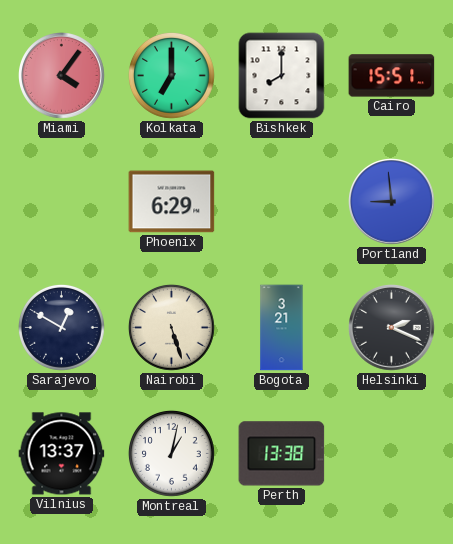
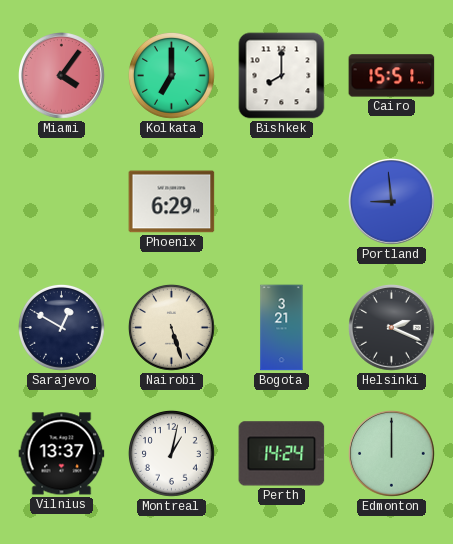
Perth: 13:38 -> 14:24 (282, 454)
Edmonton: none -> 12:00 (392, 454)
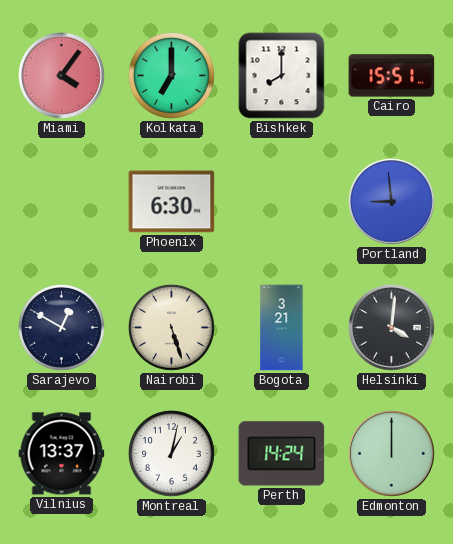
Phoenix: 6:29 -> 6:30 (172, 202)
Helsinki: 2:19 -> 4:01 (392, 328)
